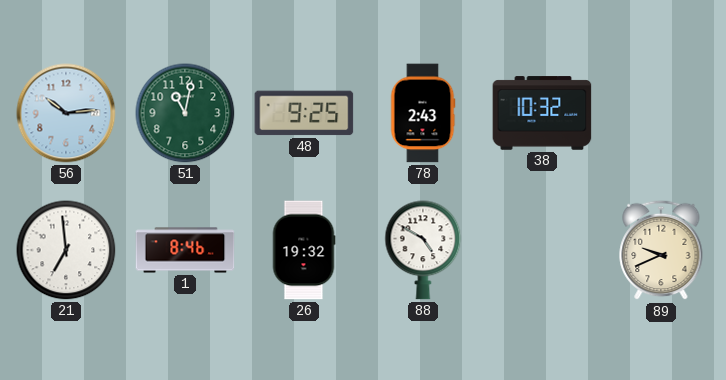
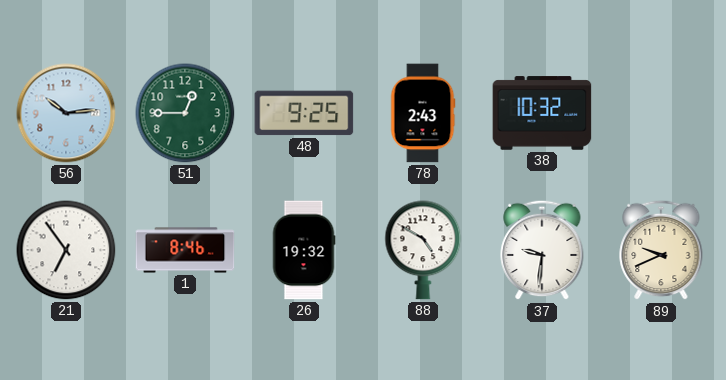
51: 11:02 -> 12:45 (185, 113)
21: 6:59 -> 6:54 (66, 250)
37: none -> 9:31 (542, 250)
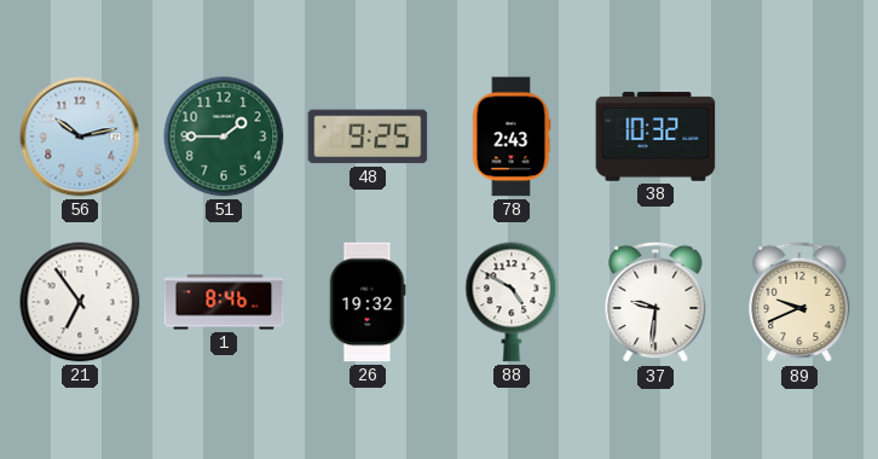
56: 10:14 -> 10:13 (80, 136)
51: 12:45 -> 1:45 (224, 136)
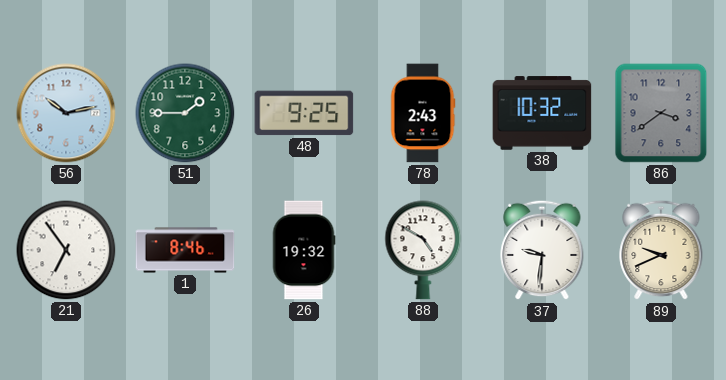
86: none -> 3:39 (661, 113)
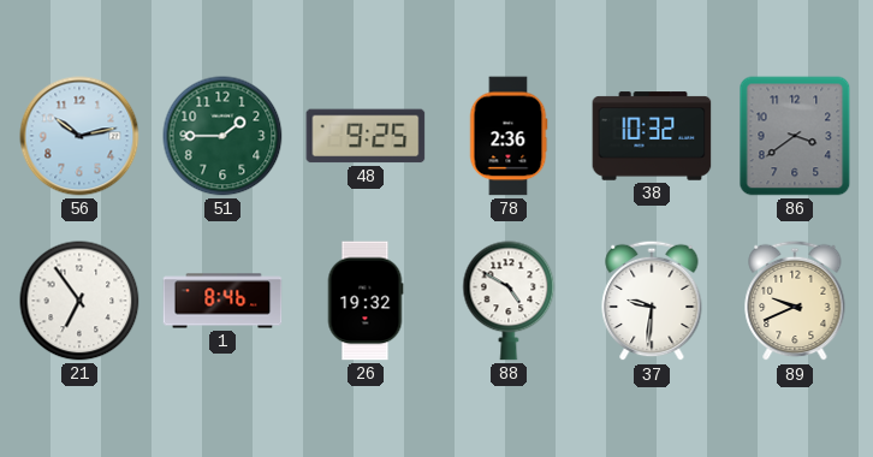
78: 2:43 -> 2:36 (509, 136)
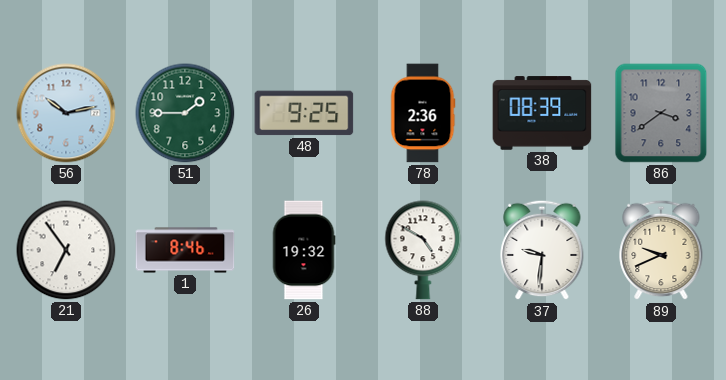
38: 10:32 -> 08:39 (542, 113)
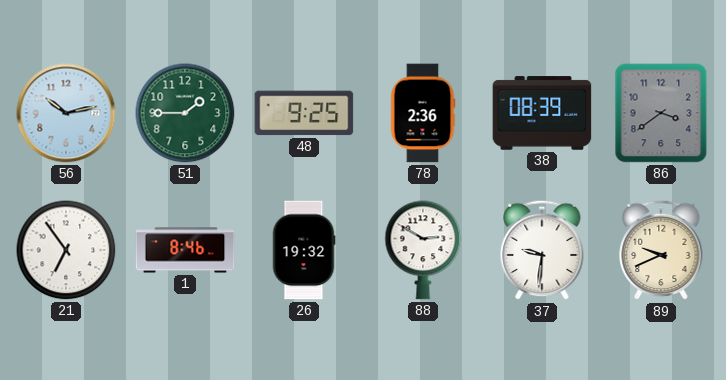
88: 4:50 -> 2:50 (423, 250)
